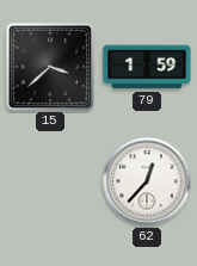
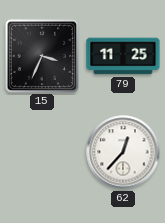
15: 3:38 -> 3:34 (41, 55)
79: 1:59 -> 11:25 (123, 56)
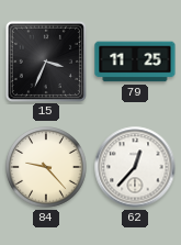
84: none -> 9:23 (46, 167)
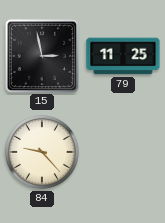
15: 3:34 -> 2:58 (41, 55)
62: 12:37 -> none (135, 167)
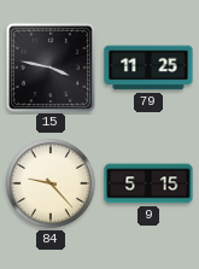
15: 2:58 -> 3:47 (49, 66)
9: none -> 5:15 (148, 183)
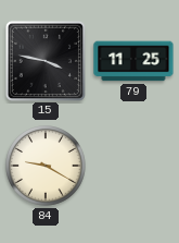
84: 9:23 -> 9:20 (46, 166)
9: 5:15 -> none (148, 183)
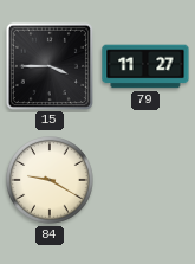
15: 3:47 -> 3:45 (48, 65)
79: 11:25 -> 11:27 (145, 66)
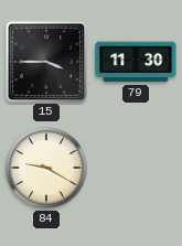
79: 11:27 -> 11:30 (136, 62)
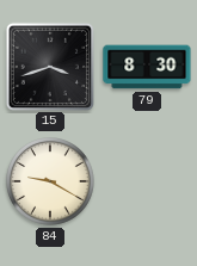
15: 3:45 -> 3:42 (49, 66)
79: 11:30 -> 8:30 (147, 67)
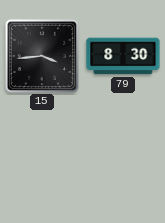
15: 3:42 -> 3:44 (41, 55)
84: 9:20 -> none (50, 181)
